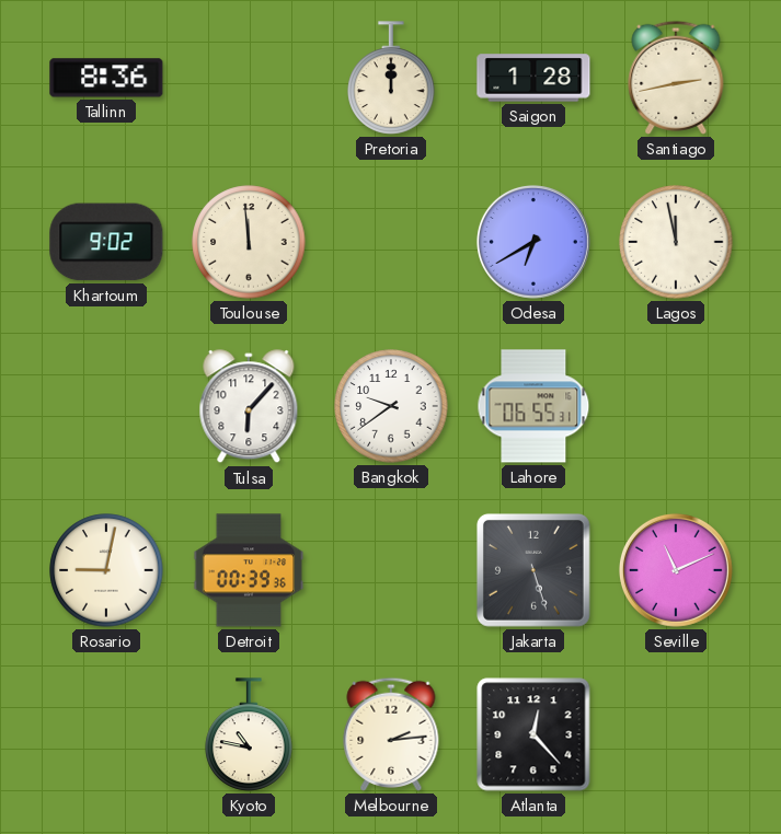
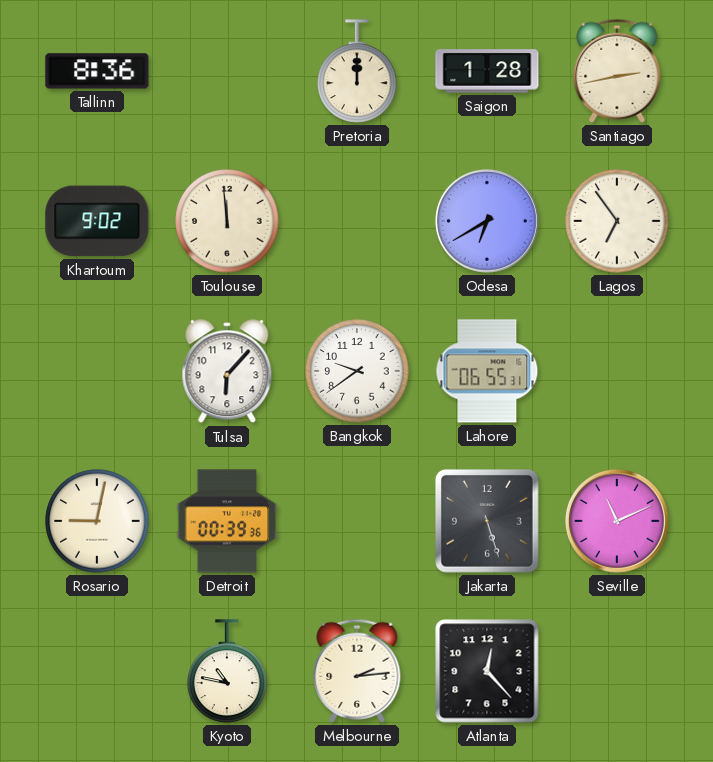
Lagos: 11:58 -> 6:54 (617, 221)
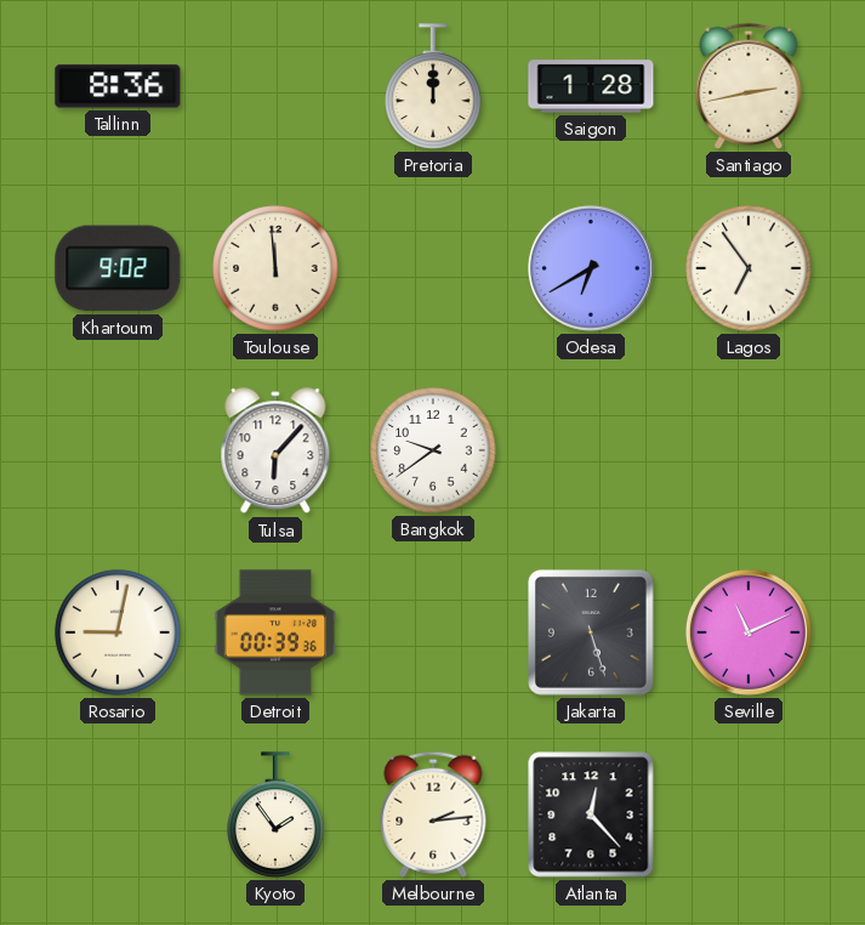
Lahore: 06:55 -> none (487, 371)
Kyoto: 10:47 -> 1:54 (275, 815)
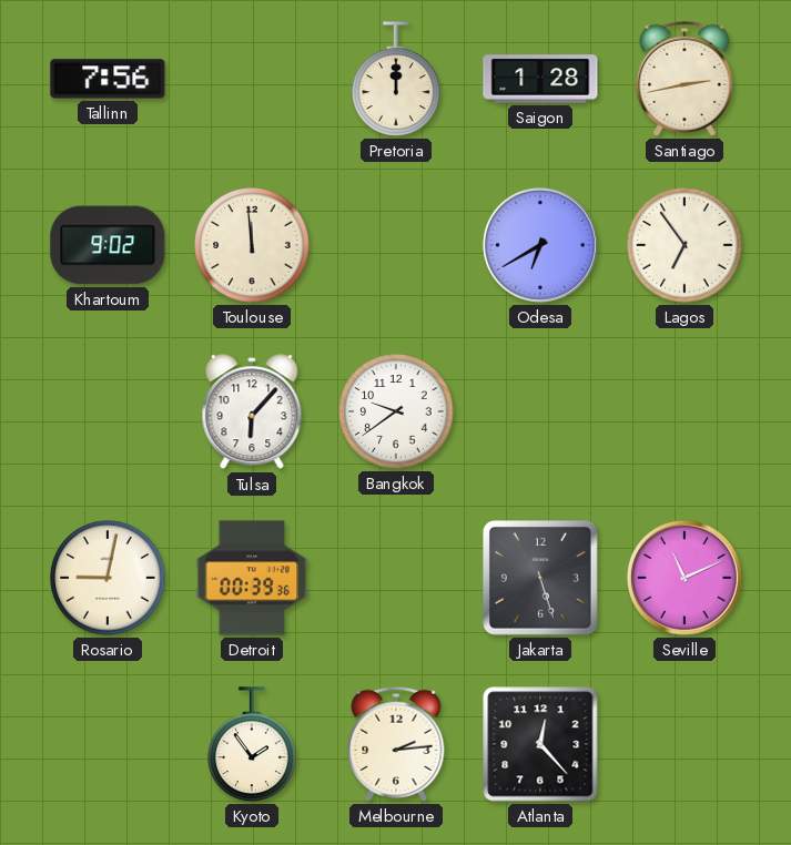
Tallinn: 8:36 -> 7:56 (108, 79)
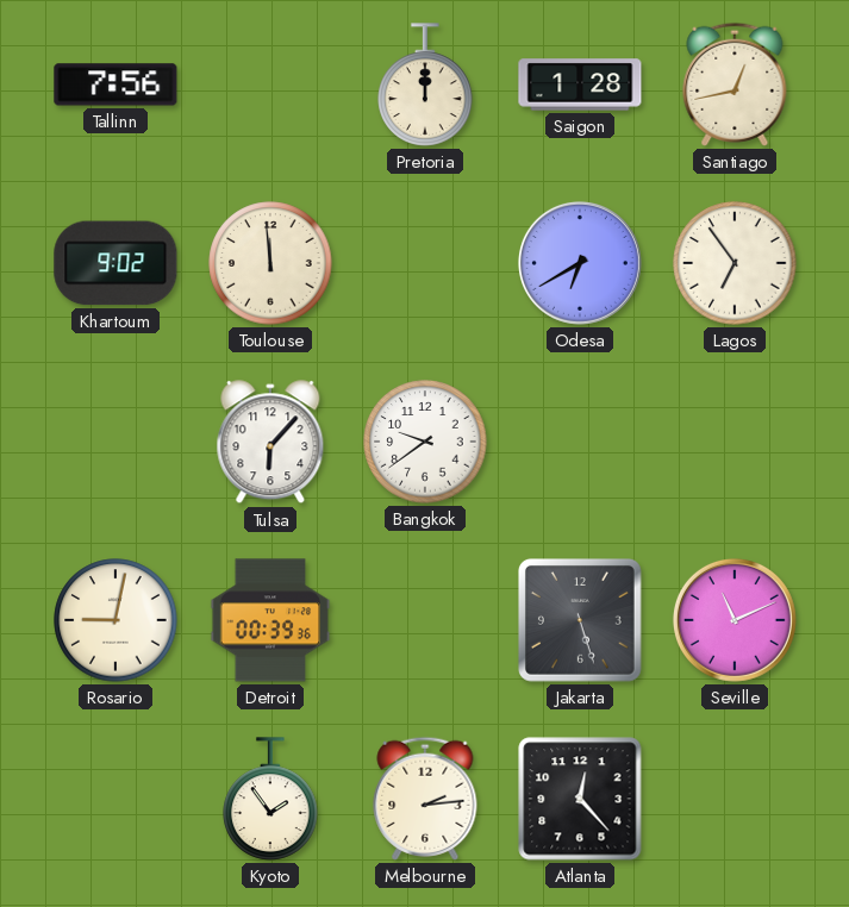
Santiago: 2:43 -> 12:43 (735, 85)
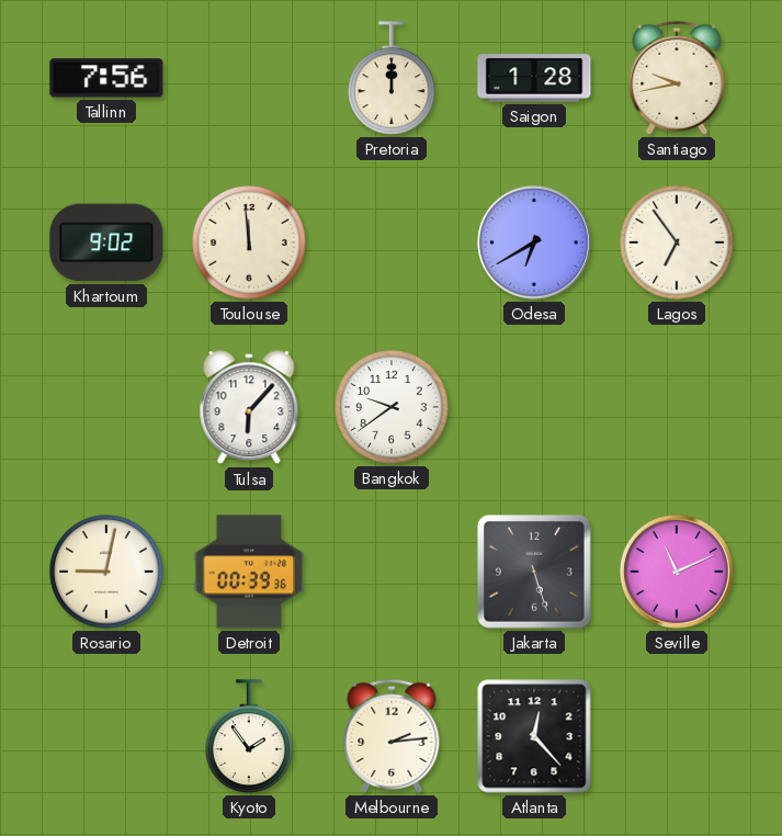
Santiago: 12:43 -> 9:43 (677, 78)
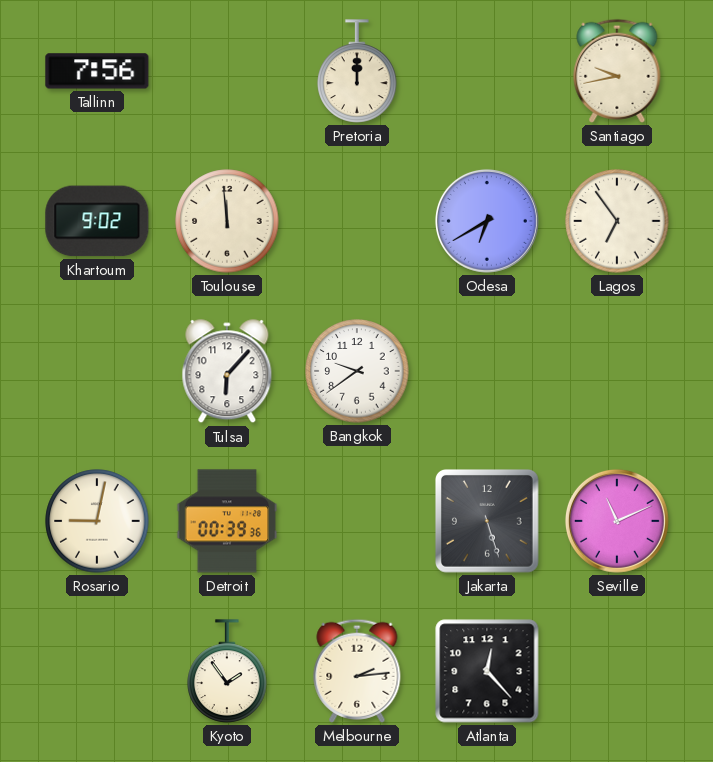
Saigon: 1:28 -> none (534, 78)
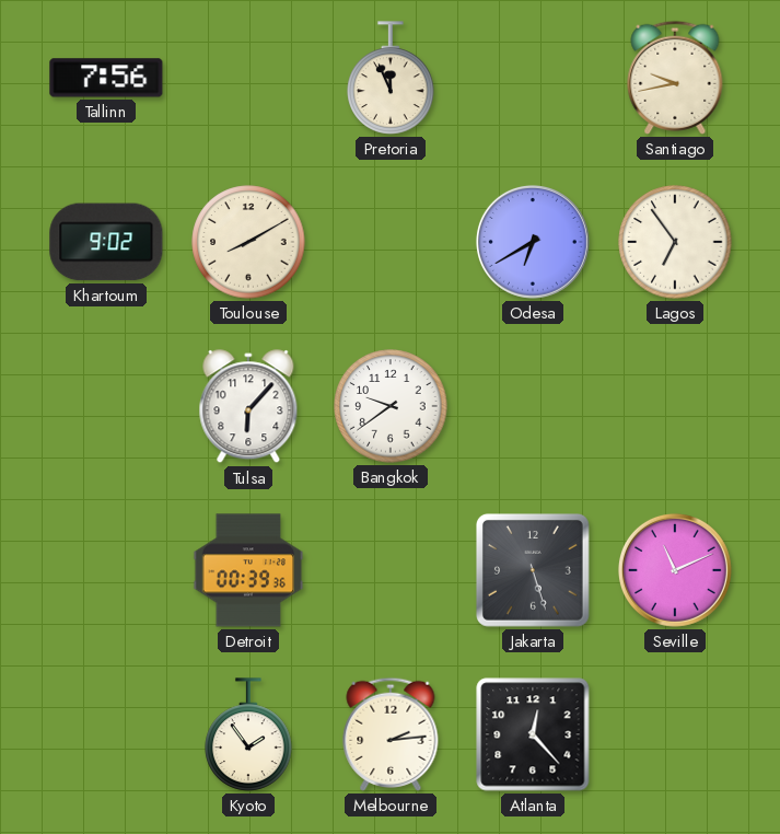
Pretoria: 12:00 -> 11:56 (391, 78)
Toulouse: 11:59 -> 8:10 (248, 242)
Rosario: 9:02 -> none (97, 521)
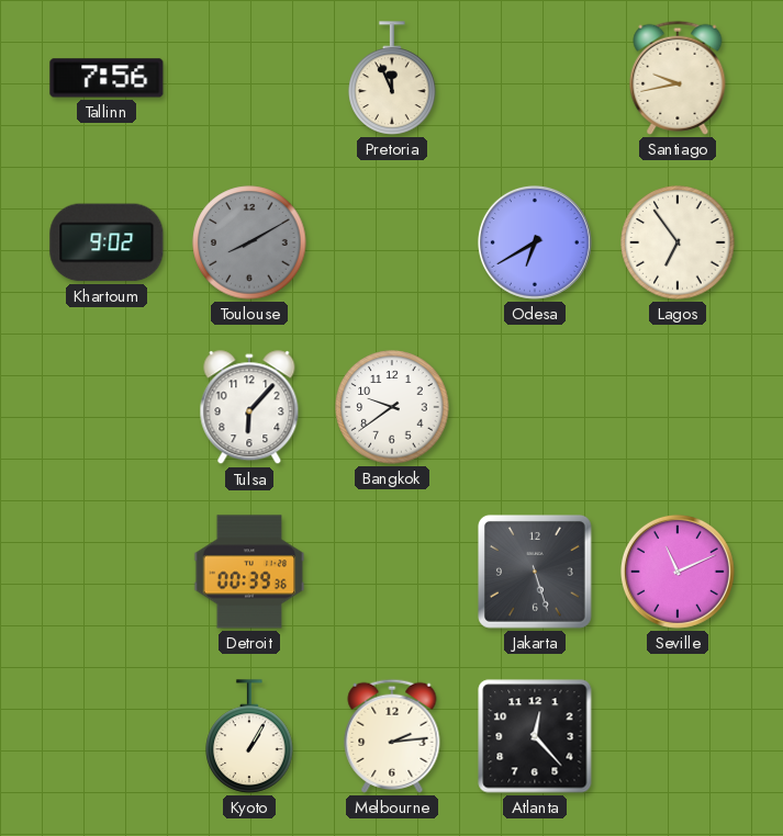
Toulouse dial: cream -> grey (249, 242)
Kyoto: 1:54 -> 1:05 (249, 736)
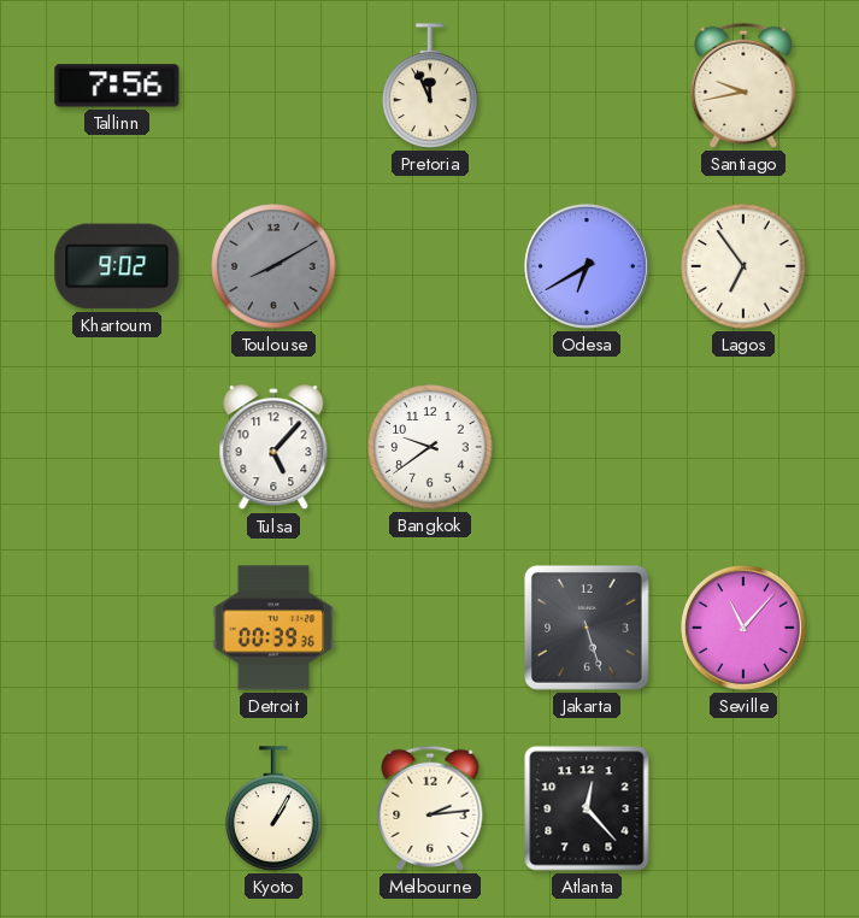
Tulsa: 6:07 -> 5:07 (273, 448)
Seville: 11:11 -> 11:07 (743, 628)
